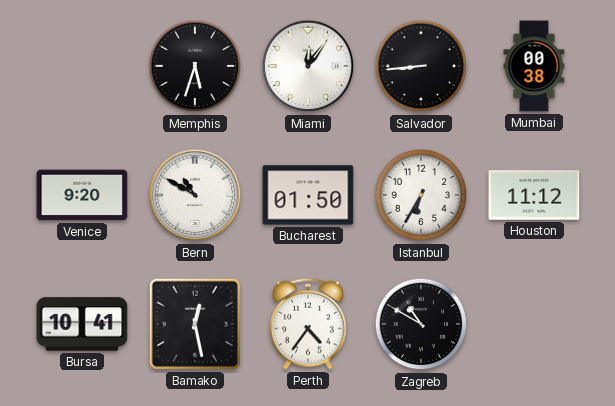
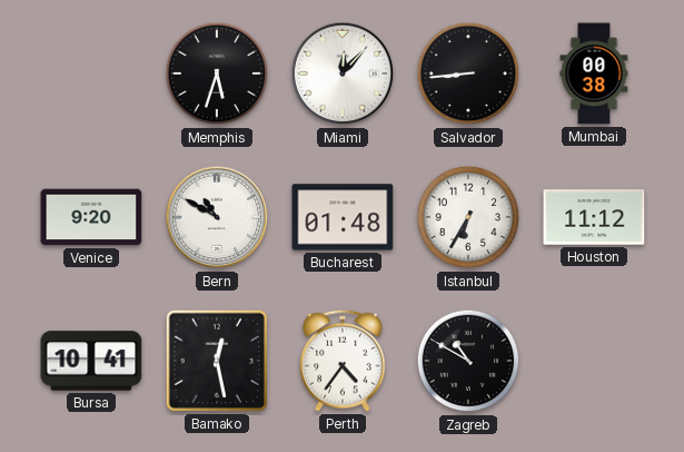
Miami: 12:06 -> 12:07 (343, 73)
Bucharest: 01:50 -> 01:48 (343, 217)
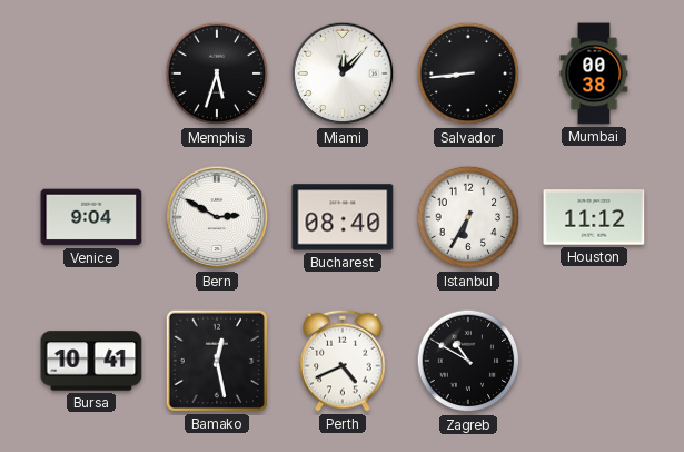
Venice: 9:20 -> 9:04 (91, 217)
Bern: 10:50 -> 2:50 (217, 217)
Bucharest: 01:48 -> 08:40 (343, 217)
Perth: 4:36 -> 4:41 (343, 361)
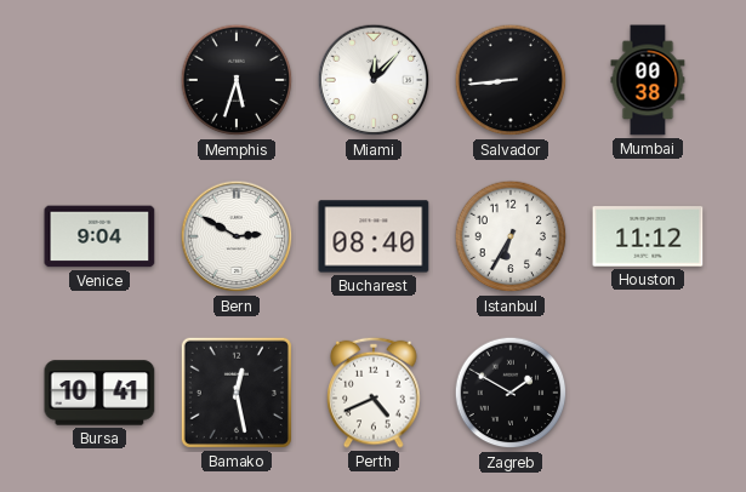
Zagreb: 10:50 -> 1:50 (511, 393)
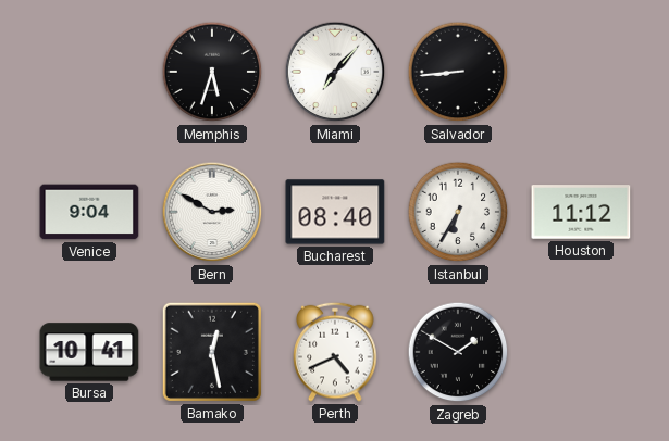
Miami: 12:07 -> 7:07 (335, 72)
Mumbai: 00:38 -> none (648, 80)
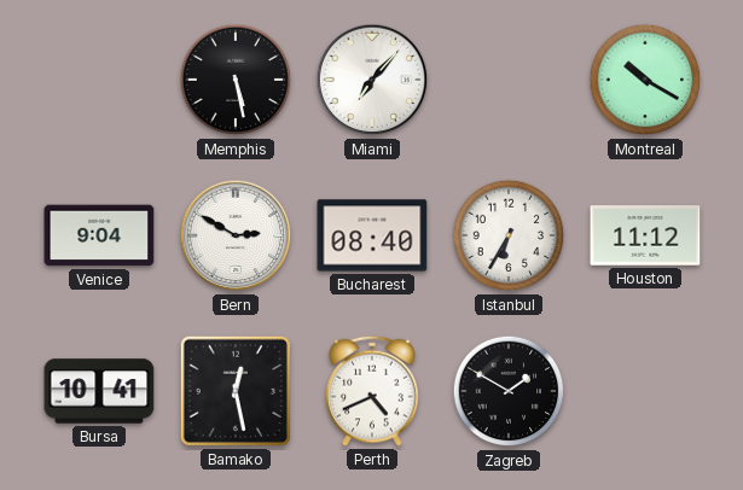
Memphis: 5:33 -> 5:28 (236, 80)
Salvador: 8:44 -> none (458, 72)
Montreal: none -> 10:20 (645, 80)
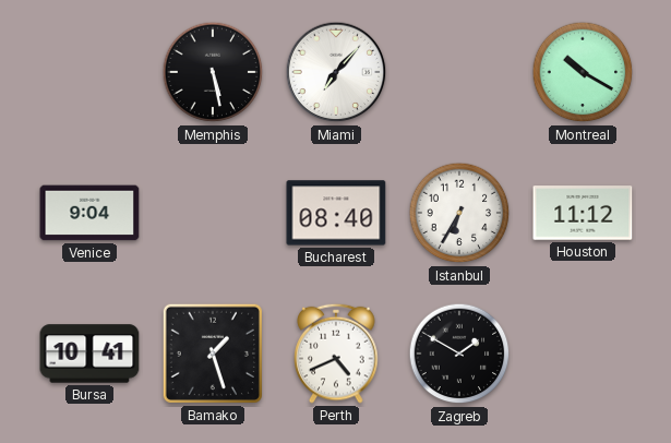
Bern: 2:50 -> none (236, 235)
Bamako: 12:28 -> 1:27 (213, 354)
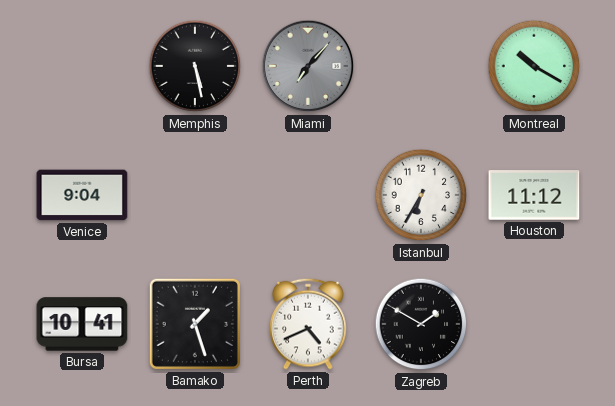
Miami dial: white -> grey (308, 66)
Bucharest: 08:40 -> none (336, 213)
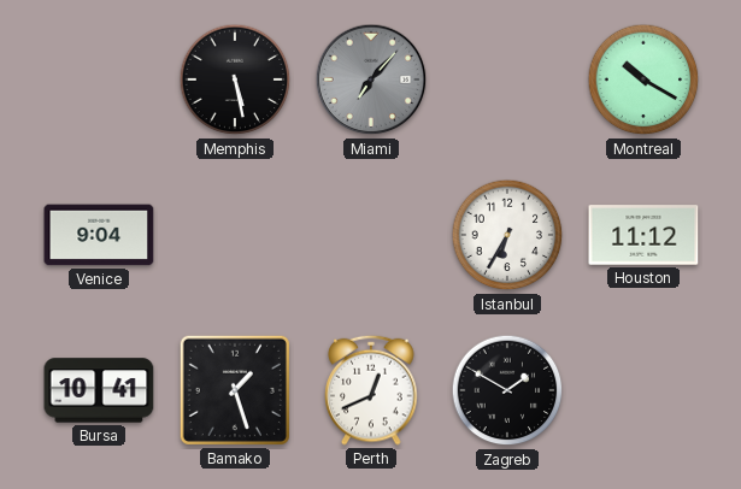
Perth: 4:41 -> 12:41 (371, 390)
